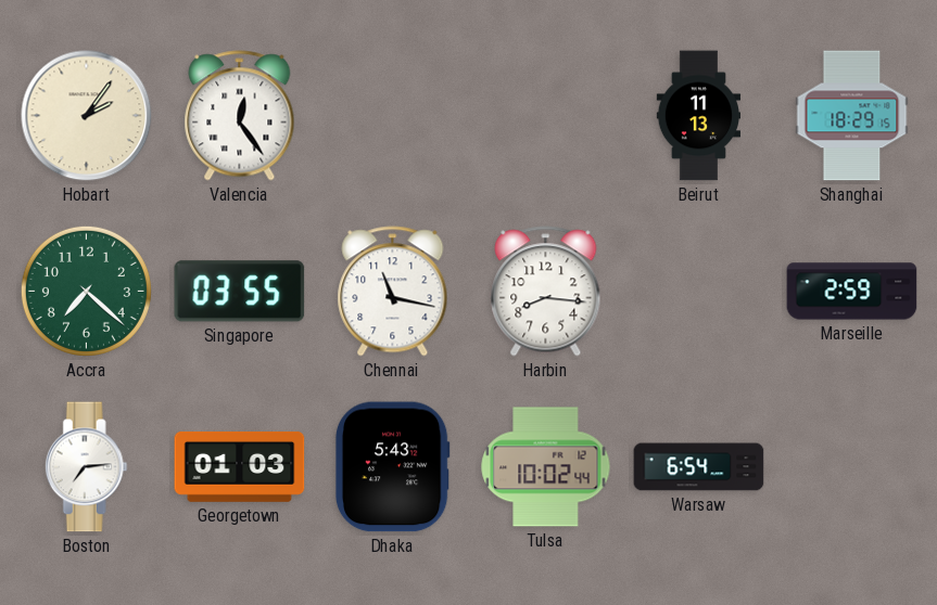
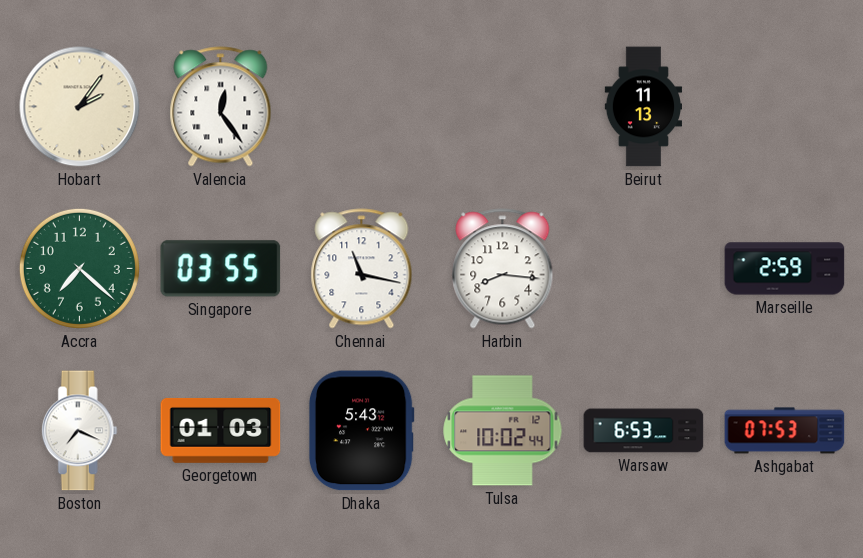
Shanghai: 18:29 -> none (852, 116)
Boston: 7:14 -> 7:19 (79, 431)
Warsaw: 6:54 -> 6:53 (644, 431)
Ashgabat: none -> 07:53 (785, 431)
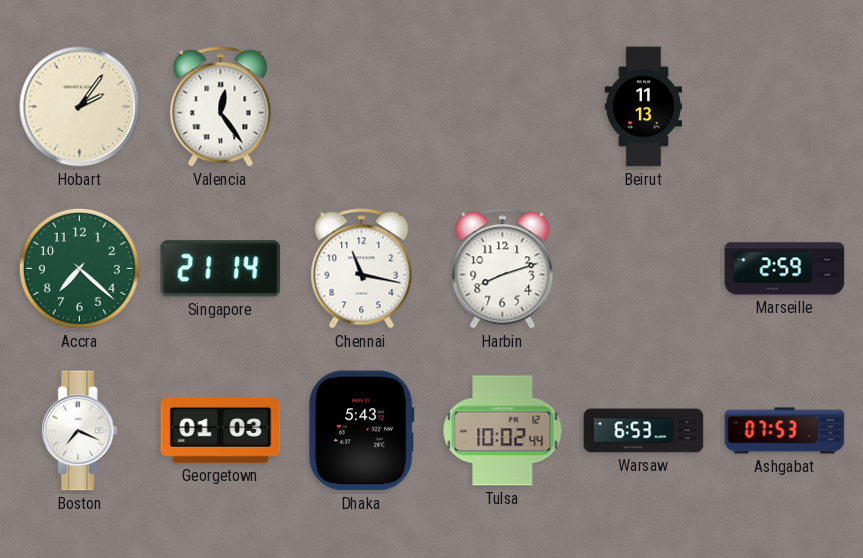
Singapore: 03:55 -> 21:14 (221, 269)
Harbin: 8:16 -> 8:12 (503, 269)
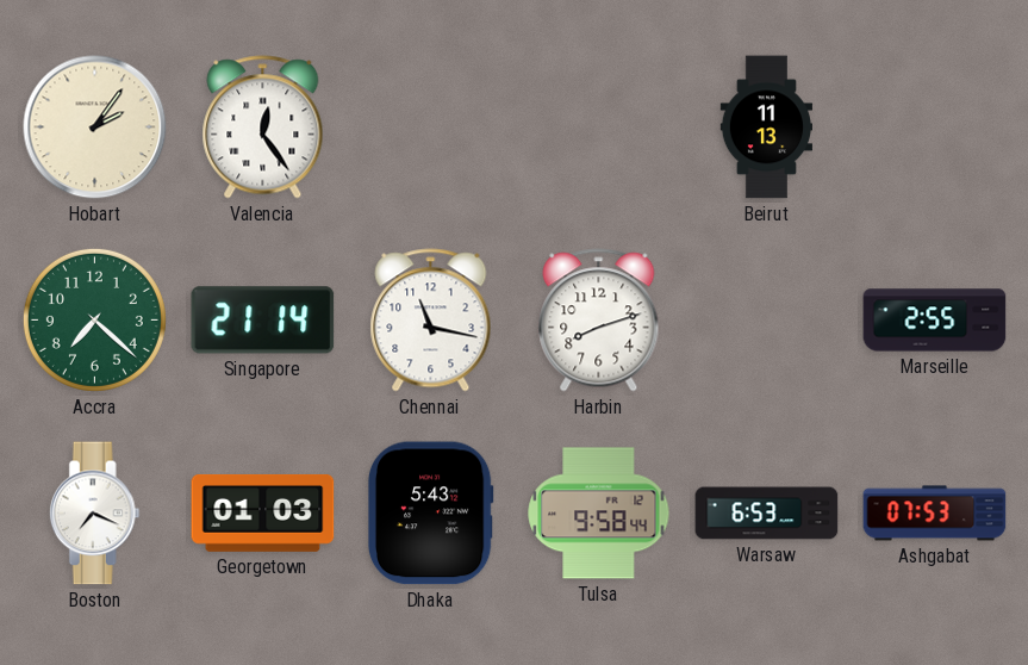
Marseille: 2:59 -> 2:55 (935, 321)
Tulsa: 10:02 -> 9:58 (599, 514)
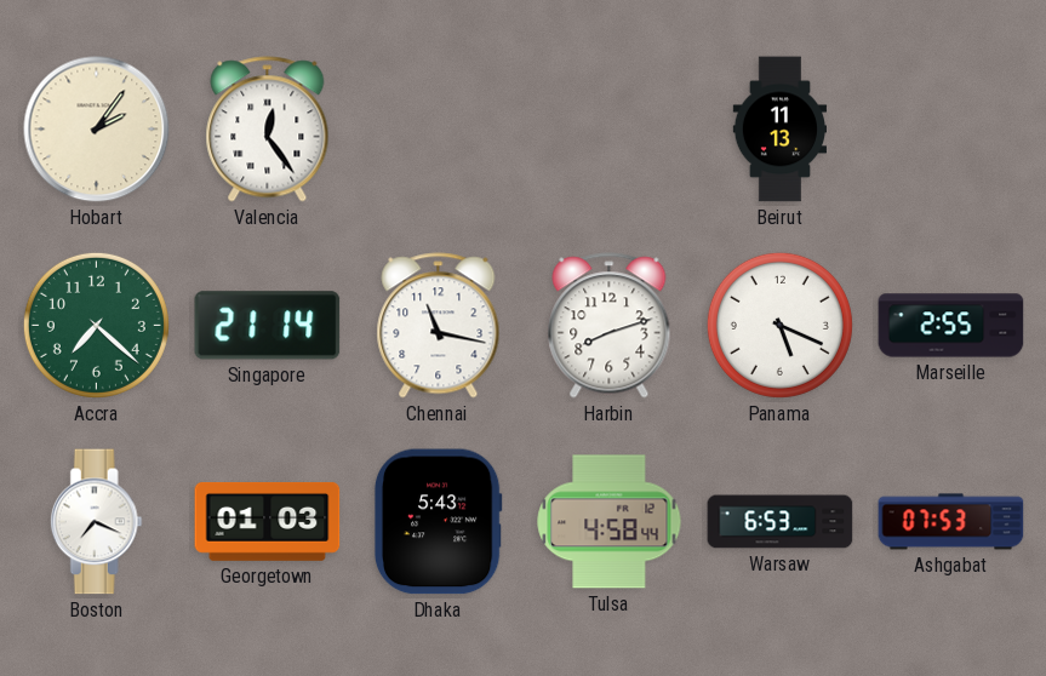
Panama: none -> 5:19 (779, 325)
Tulsa: 9:58 -> 4:58 (610, 522)
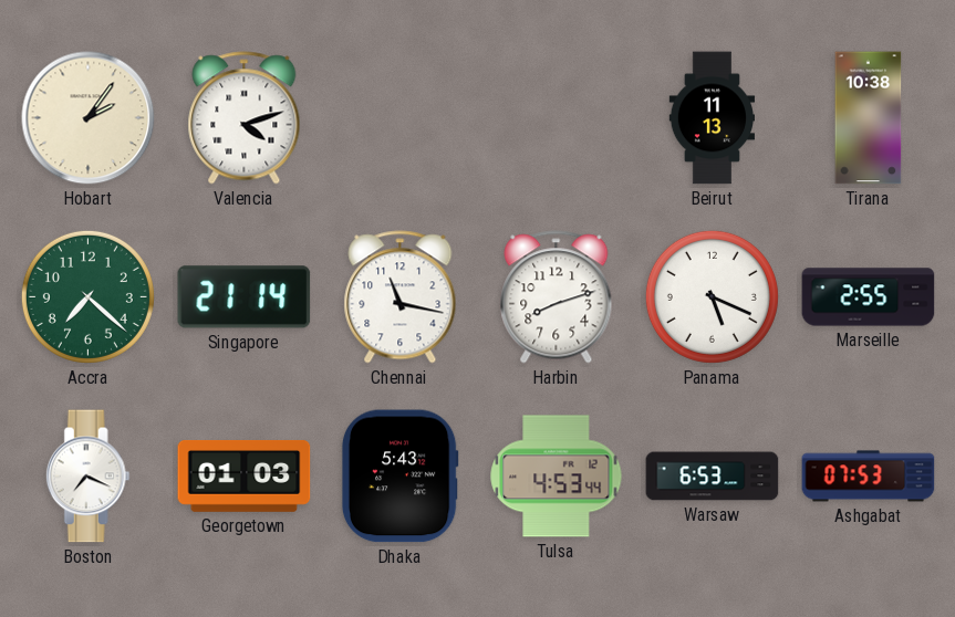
Valencia: 12:24 -> 4:12 (245, 118)
Tirana: none -> 10:38 (869, 118)
Tulsa: 4:58 -> 4:53 (557, 477)
